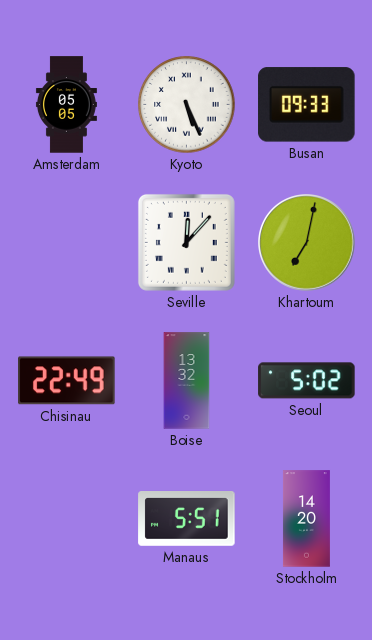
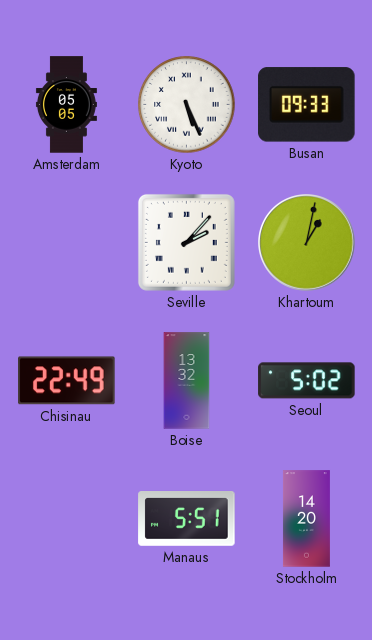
Seville: 12:07 -> 2:07 (186, 242)
Khartoum: 7:02 -> 1:02 (307, 243)
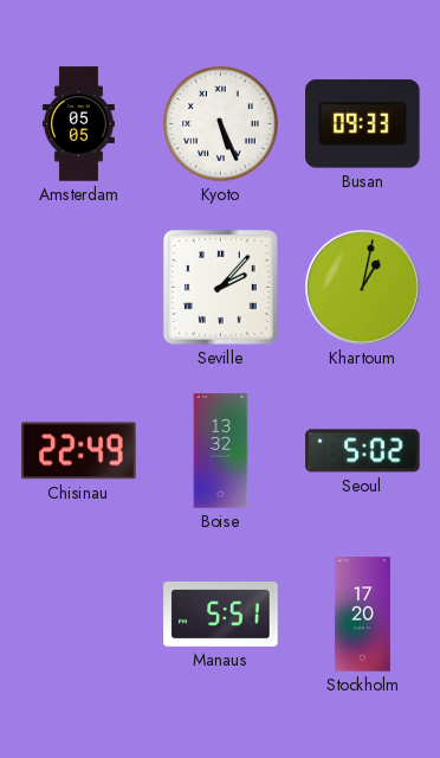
Stockholm: 14:20 -> 17:20 (362, 615)
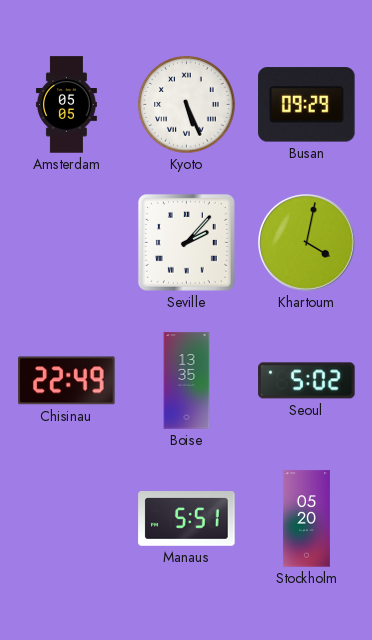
Busan: 09:33 -> 09:29 (307, 105)
Khartoum: 1:02 -> 4:02 (307, 243)
Boise: 13:32 -> 13:35 (187, 381)
Stockholm: 17:20 -> 05:20 (306, 519)
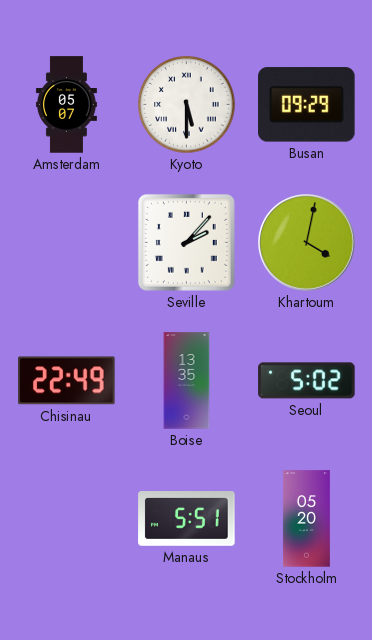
Amsterdam: 05:05 -> 05:07 (66, 105)
Kyoto: 5:26 -> 5:30 (187, 105)
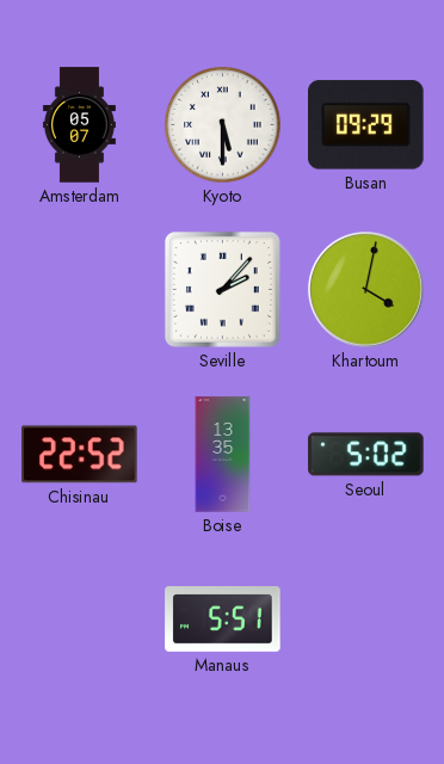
Chisinau: 22:49 -> 22:52 (80, 455)
Stockholm: 05:20 -> none (306, 519)
